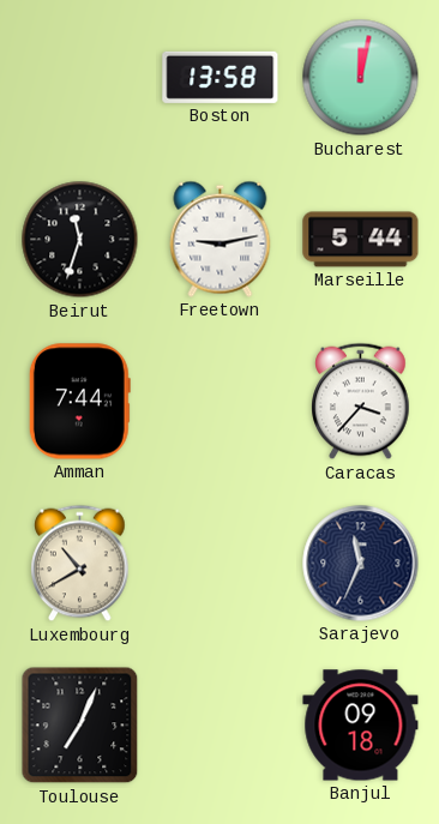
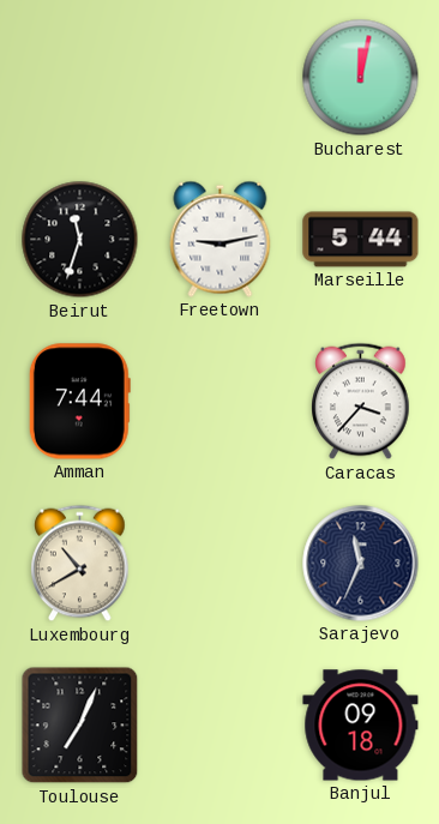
Boston: 13:58 -> none (221, 77)
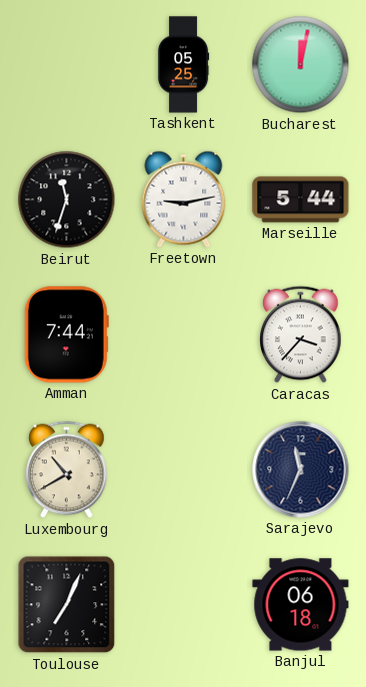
Tashkent: none -> 05:25 (183, 65)
Banjul: 09:18 -> 06:18 (301, 605)
